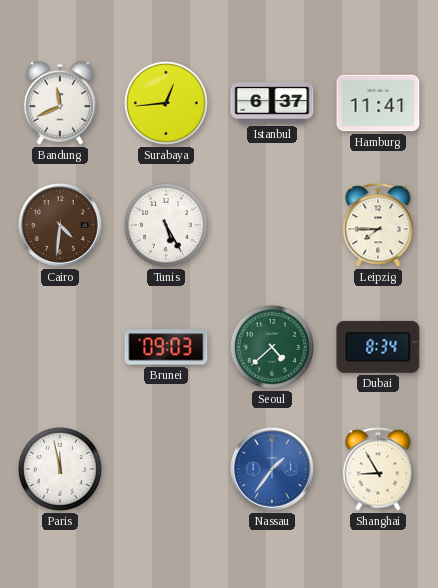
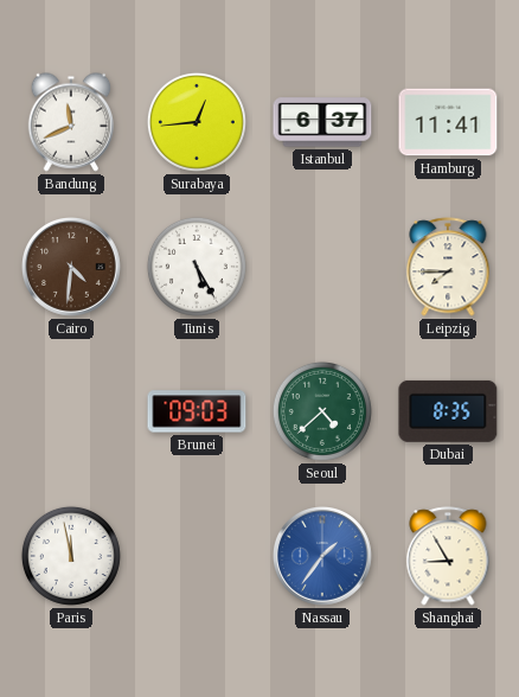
Dubai: 8:34 -> 8:35 (448, 411)
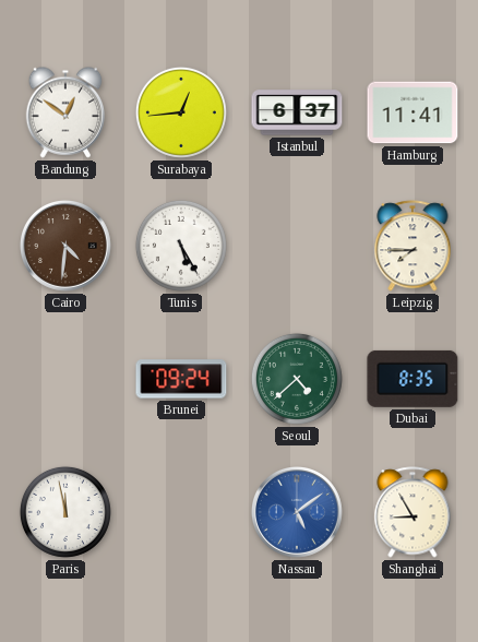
Bandung: 11:41 -> 12:51 (65, 112)
Brunei: 09:03 -> 09:24 (181, 379)
Nassau: 1:36 -> 5:09 (298, 513)
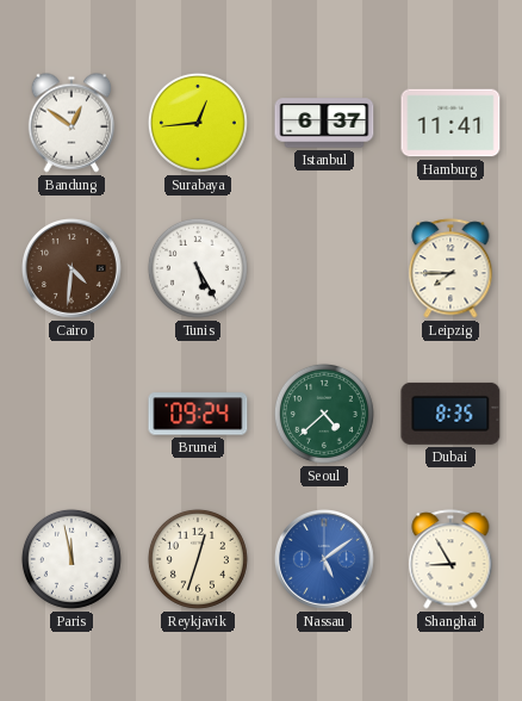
Reykjavik: none -> 12:33 (198, 559)
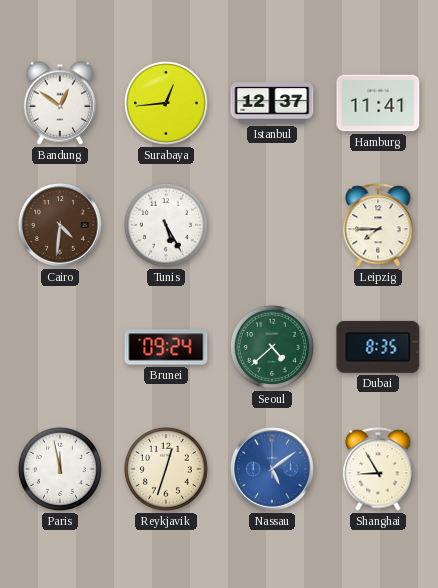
Istanbul: 6:37 -> 12:37 (272, 103)
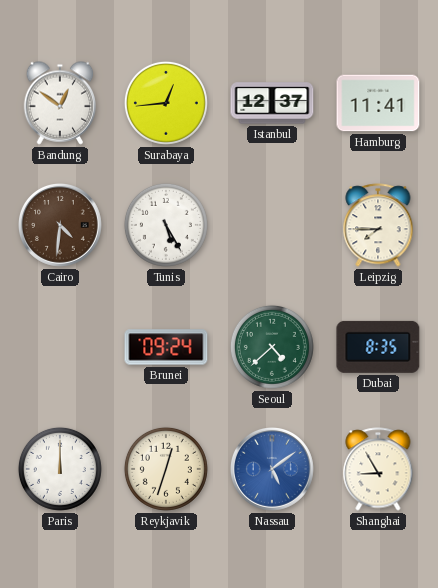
Paris: 11:58 -> 12:00 (60, 469)
